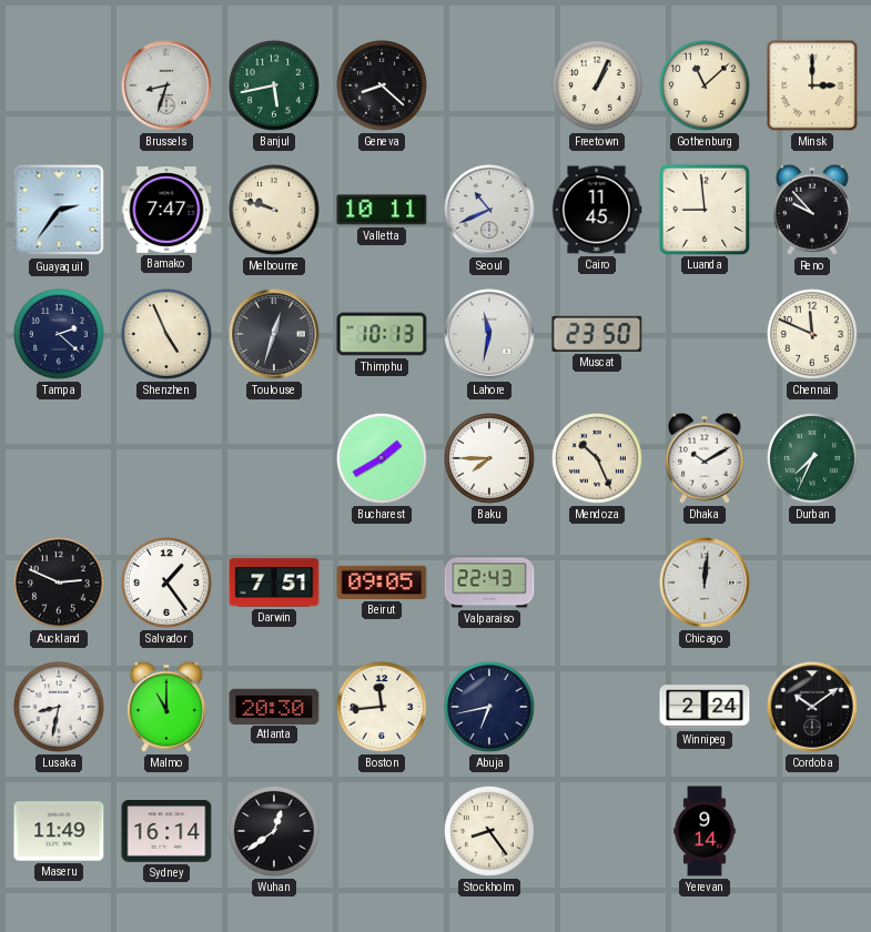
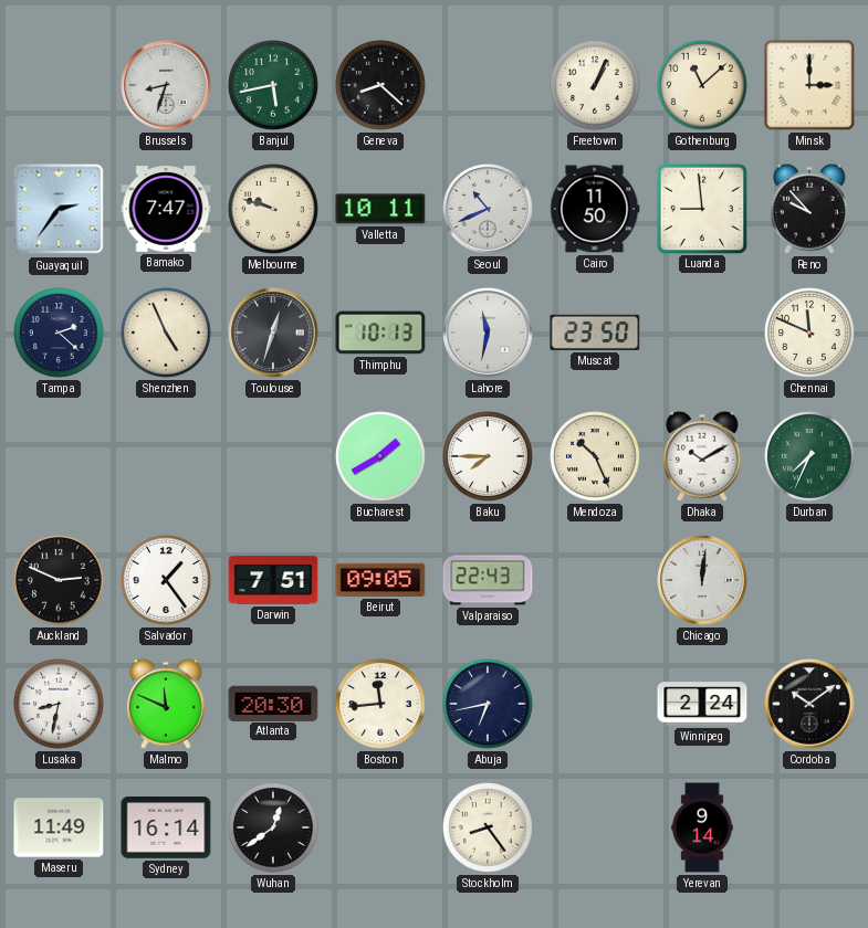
Cairo: 11:45 -> 11:50 (595, 209)
Malmo: 11:00 -> 11:49 (166, 704)
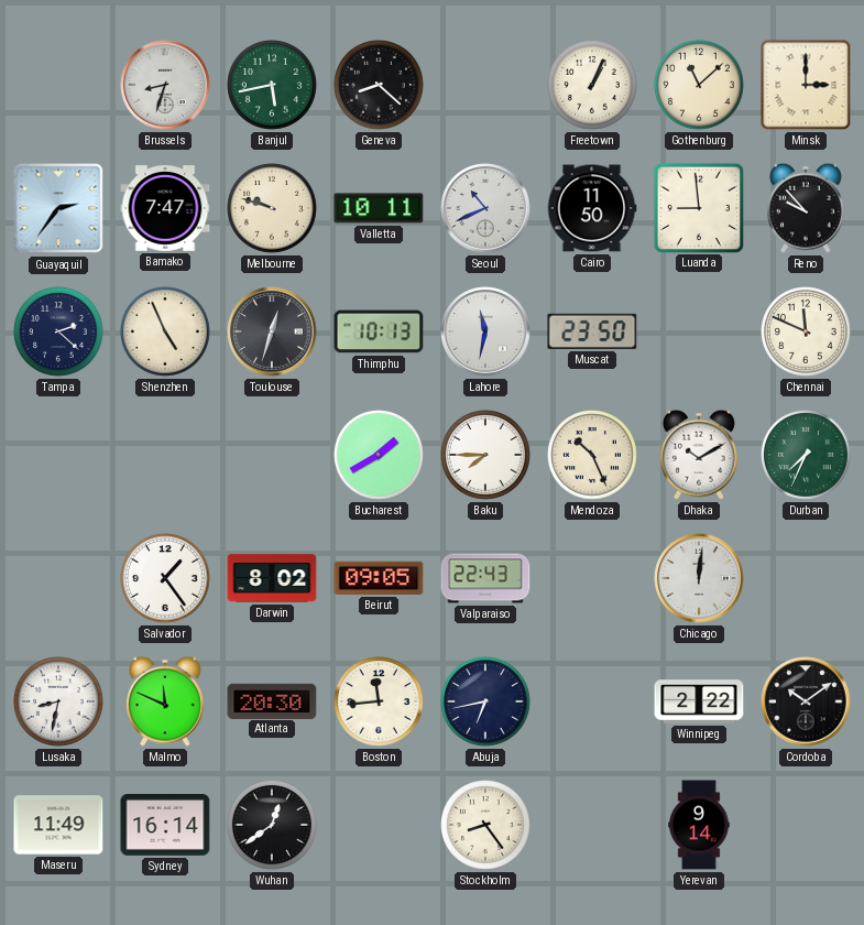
Auckland: 2:49 -> none (60, 581)
Darwin: 7:51 -> 8:02 (272, 578)
Winnipeg: 2:24 -> 2:22 (699, 701)
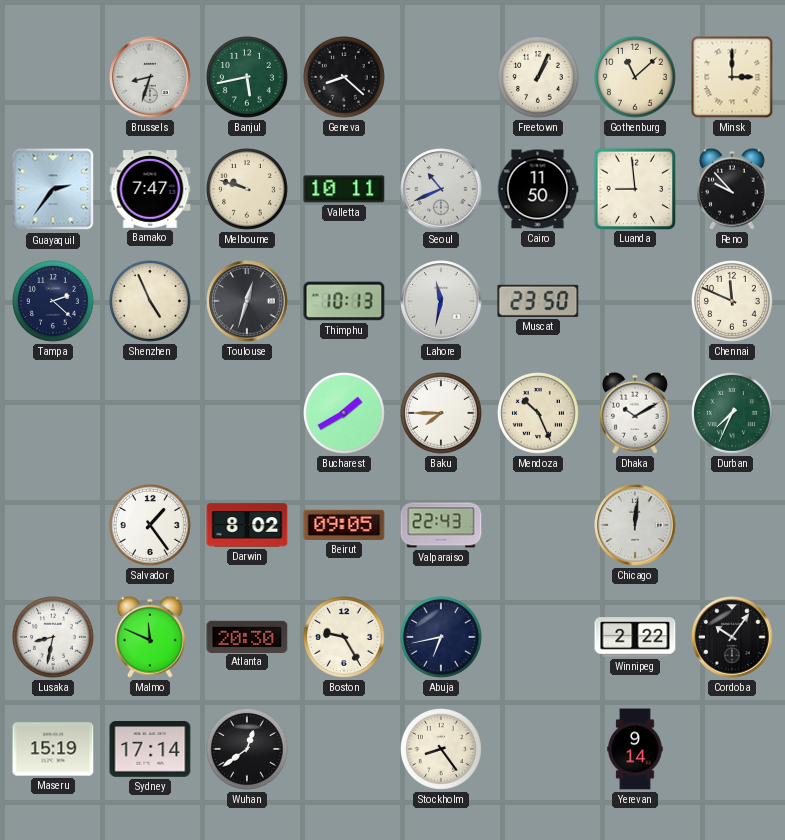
Boston: 11:44 -> 9:25 (345, 638)
Cordoba: 10:09 -> 10:06 (732, 637)
Maseru: 11:49 -> 15:19 (53, 749)
Sydney: 16:14 -> 17:14 (150, 750)
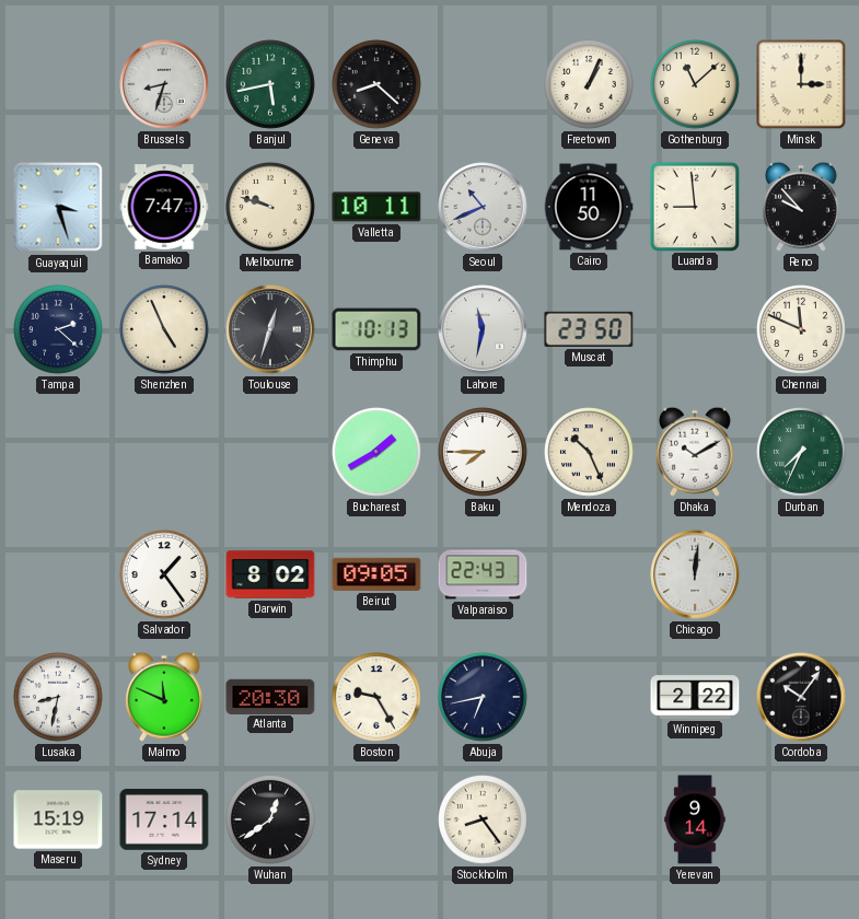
Guayaquil: 2:36 -> 3:27 (58, 207)
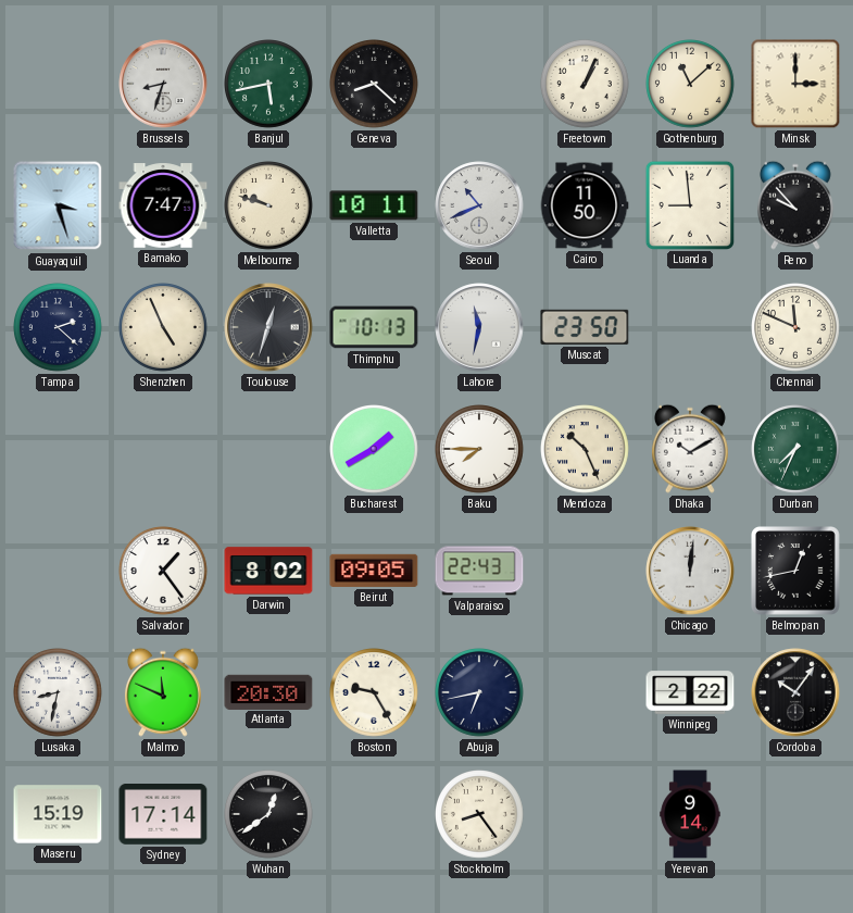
Belmopan: none -> 12:43 (796, 572)
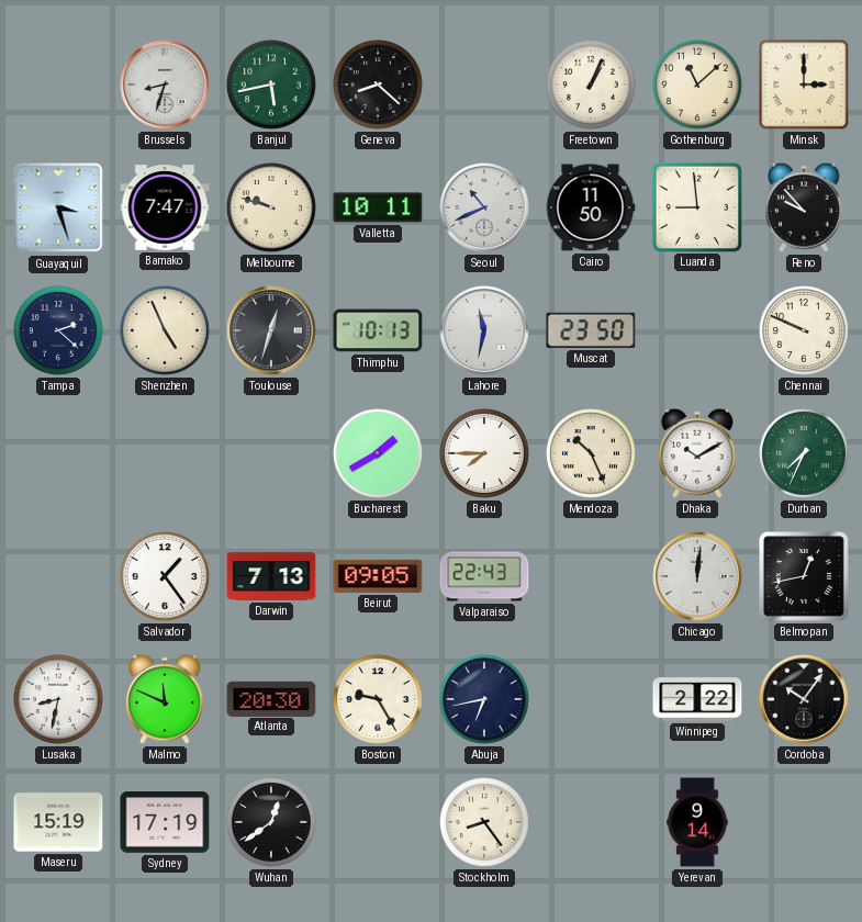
Chennai: 11:49 -> 9:49 (805, 331)
Darwin: 8:02 -> 7:13 (271, 576)
Sydney: 17:14 -> 17:19 (165, 823)
